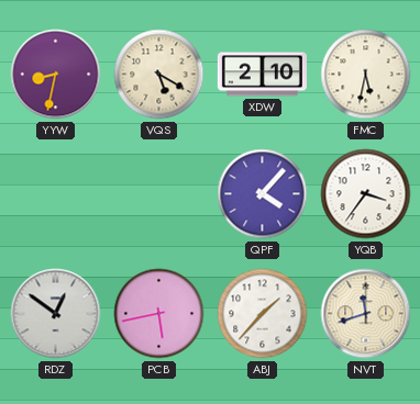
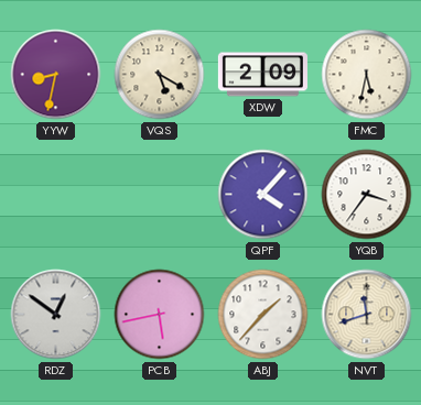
XDW: 2:10 -> 2:09 (262, 75)
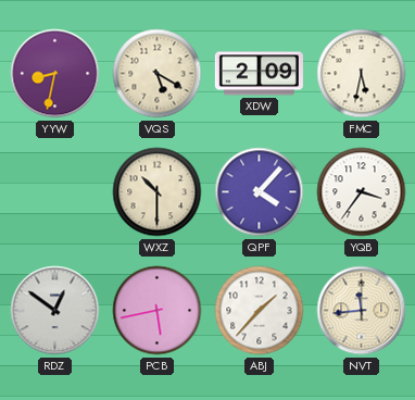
WXZ: none -> 10:30 (158, 192)
NVT: 11:42 -> 11:44 (362, 311)
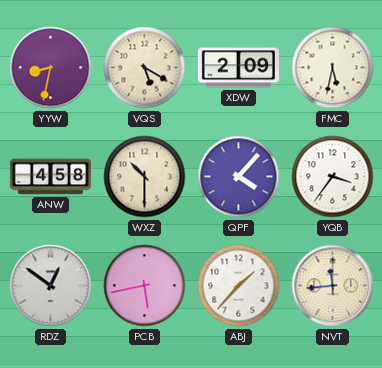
ANW: none -> 4:58 (50, 177)
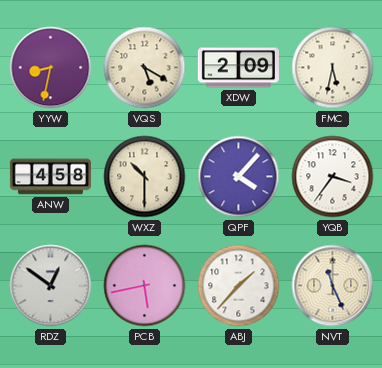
NVT: 11:44 -> 11:26 (333, 286)
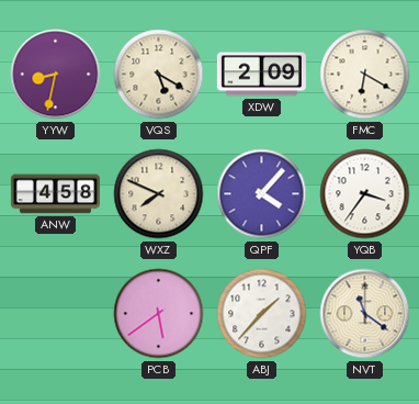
FMC: 5:32 -> 6:20 (365, 75)
WXZ: 10:30 -> 7:49 (159, 194)
RDZ: 12:51 -> none (51, 286)
PCB: 5:43 -> 5:39 (159, 314)
NVT: 11:26 -> 11:21 (365, 314)
